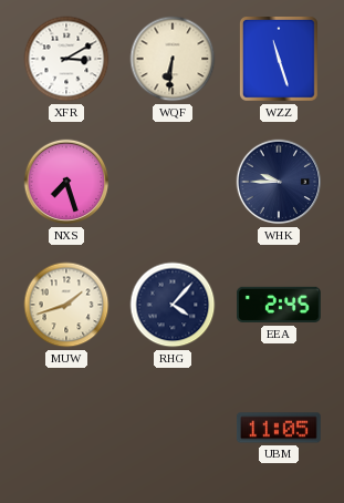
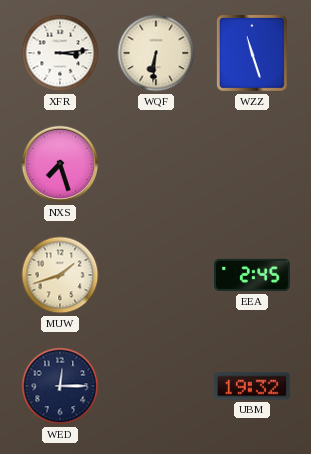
XFR: 3:10 -> 3:14 (60, 53)
WHK: 9:45 -> none (279, 182)
RHG: 4:07 -> none (173, 305)
WED: none -> 12:15 (60, 386)
UBM: 11:05 -> 19:32 (252, 386)
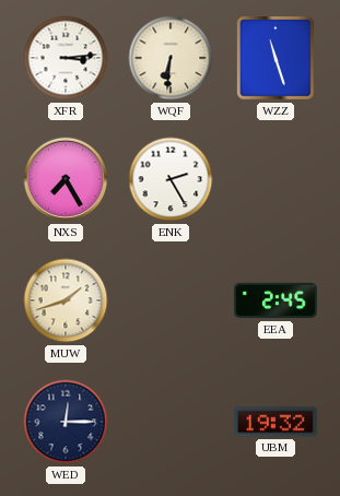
NXS: 7:27 -> 7:25 (66, 179)
ENK: none -> 2:25 (171, 179)
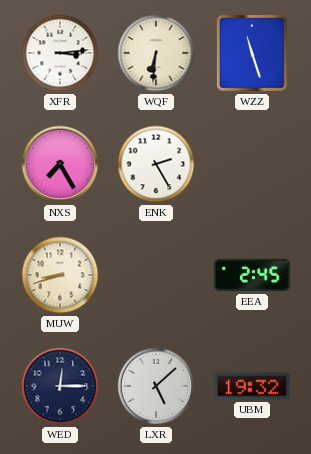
MUW: 1:42 -> 8:42 (60, 275)
LXR: none -> 5:08 (156, 386)
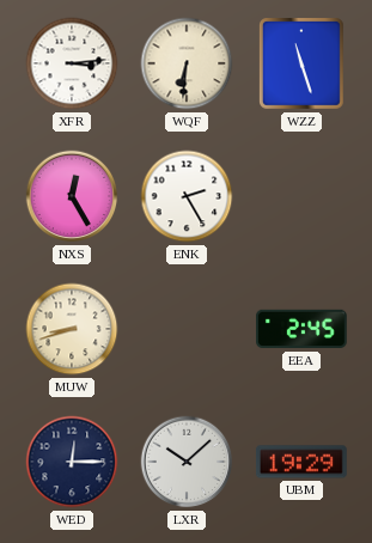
NXS: 7:25 -> 12:25 (72, 196)
LXR: 5:08 -> 10:08 (187, 462)
UBM: 19:32 -> 19:29 (301, 462)
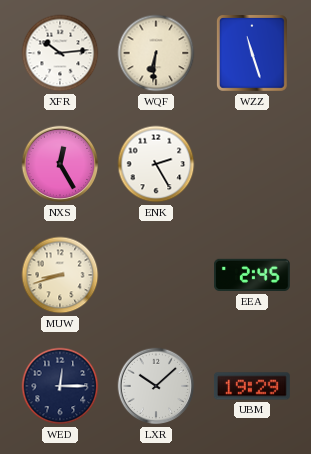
XFR: 3:14 -> 10:14 (60, 53)
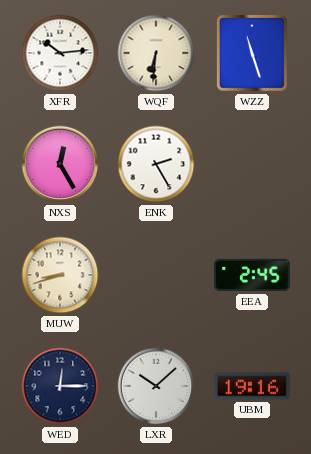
UBM: 19:29 -> 19:16 (252, 386)
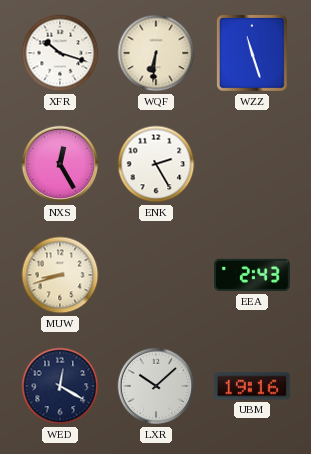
XFR: 10:14 -> 10:18 (60, 53)
EEA: 2:45 -> 2:43 (253, 275)
WED: 12:15 -> 12:20 (60, 386)
